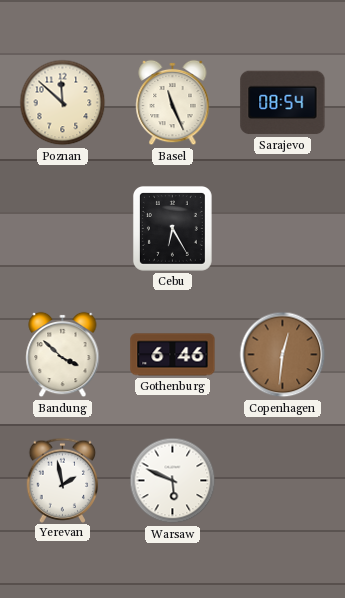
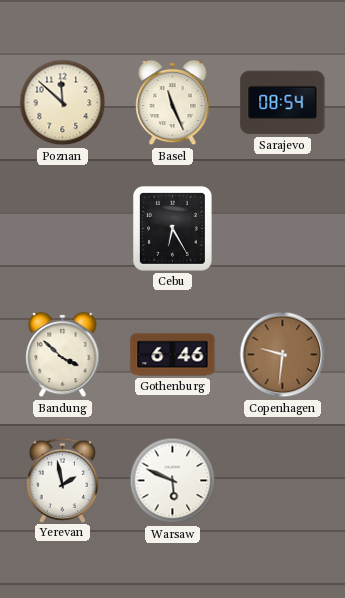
Copenhagen: 12:31 -> 9:31 (283, 355)
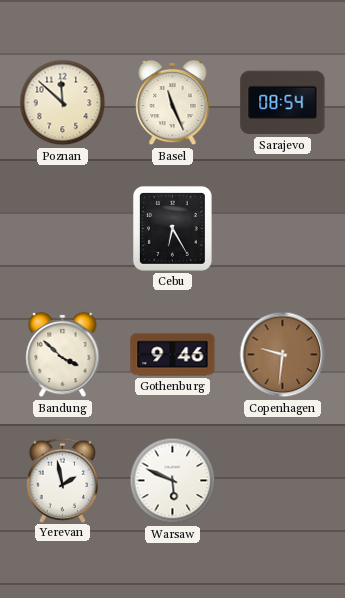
Gothenburg: 6:46 -> 9:46 (173, 355)
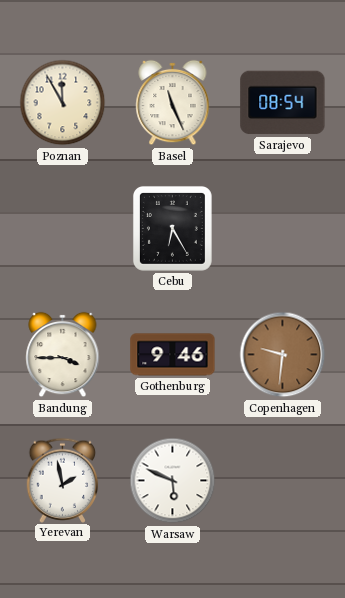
Poznan: 11:52 -> 11:55 (63, 103)
Bandung: 3:52 -> 3:45 (63, 355)
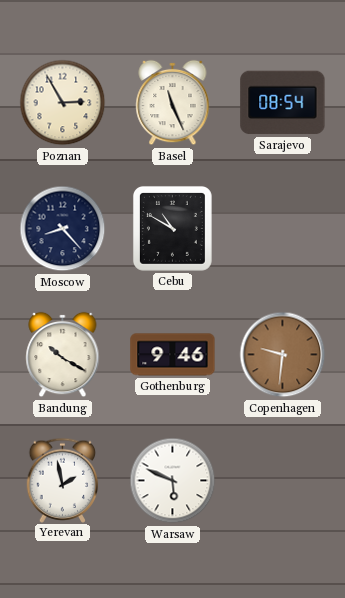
Poznan: 11:55 -> 2:55 (63, 103)
Moscow: none -> 8:23 (63, 229)
Cebu: 6:25 -> 10:50 (172, 228)
Bandung: 3:45 -> 10:20 (63, 355)
